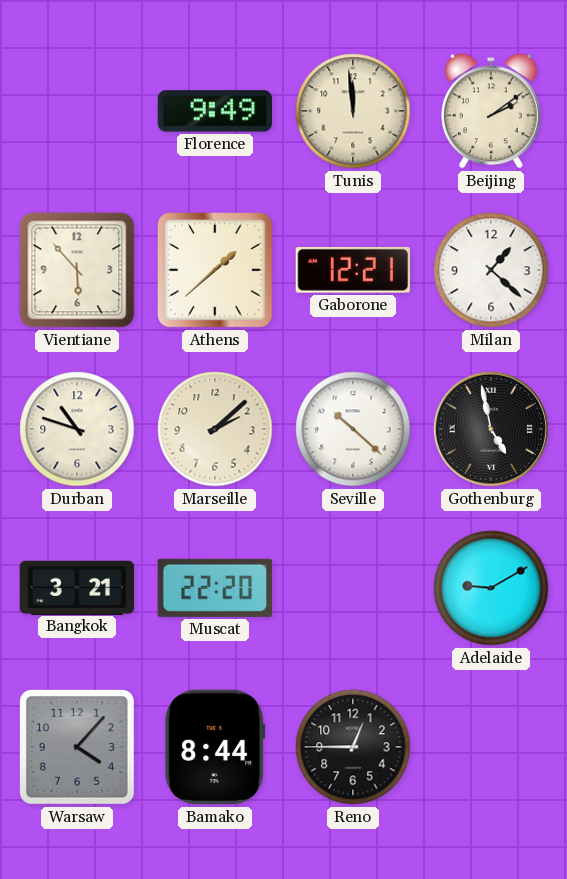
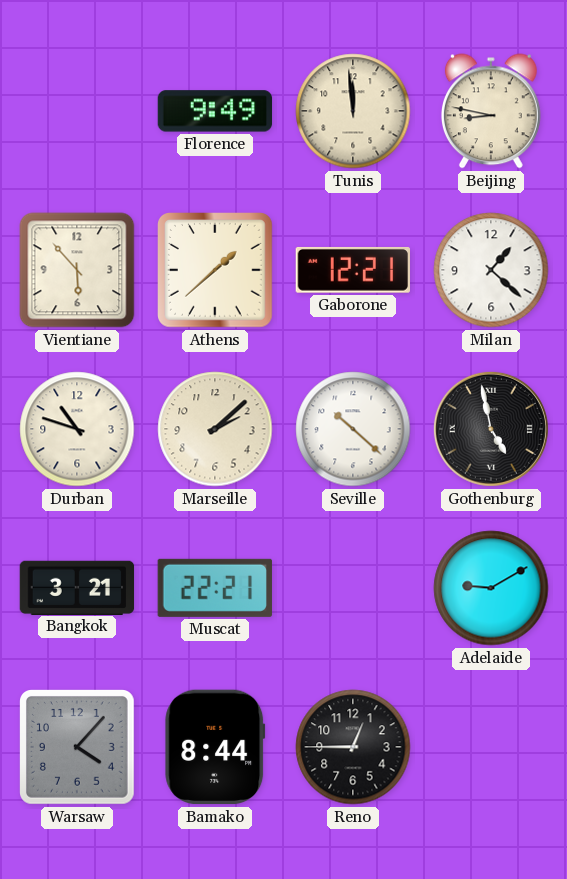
Beijing: 2:09 -> 8:47 (491, 111)
Muscat: 22:20 -> 22:21 (214, 588)
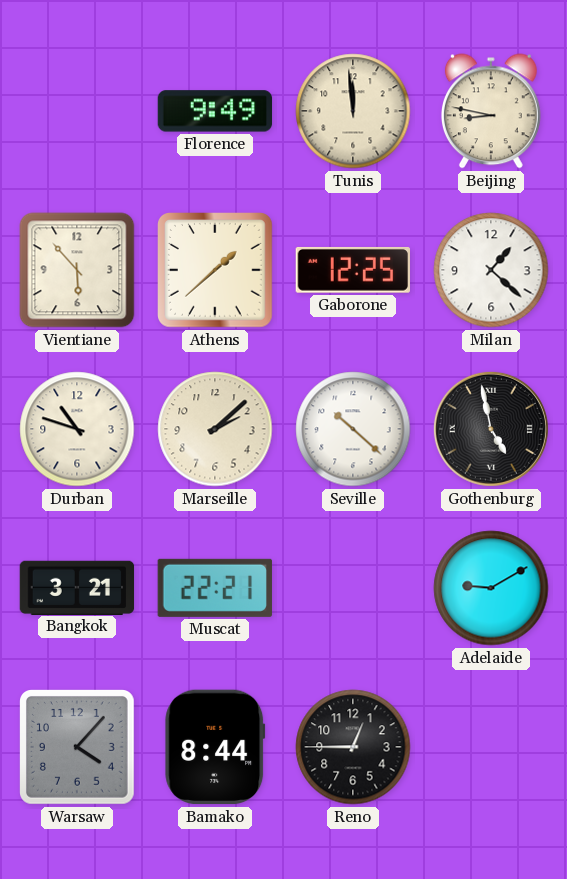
Gaborone: 12:21 -> 12:25 (352, 270)
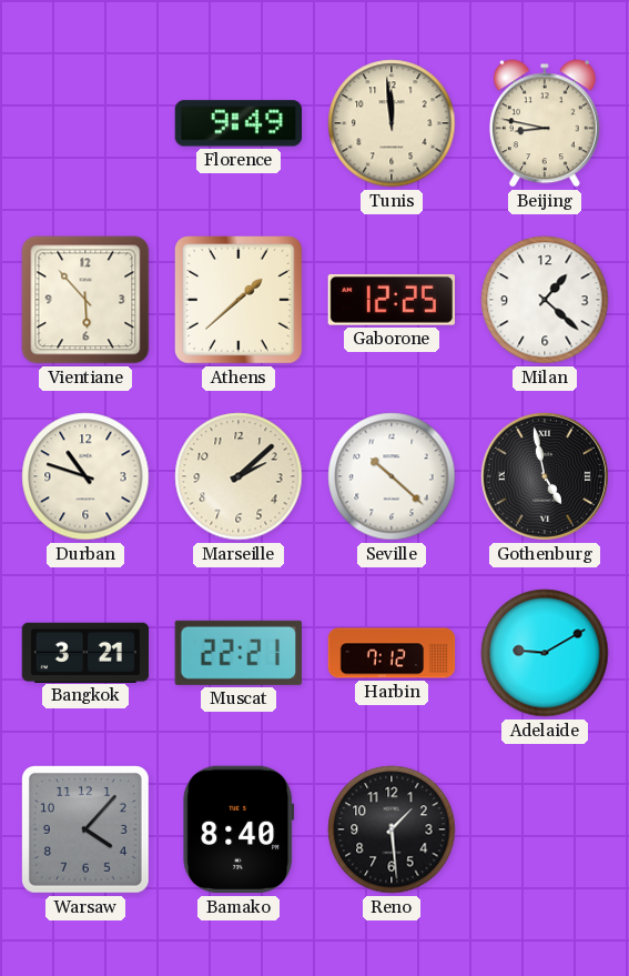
Harbin: none -> 7:12 (392, 653)
Bamako: 8:44 -> 8:40 (239, 829)
Reno: 12:45 -> 1:29 (392, 829)
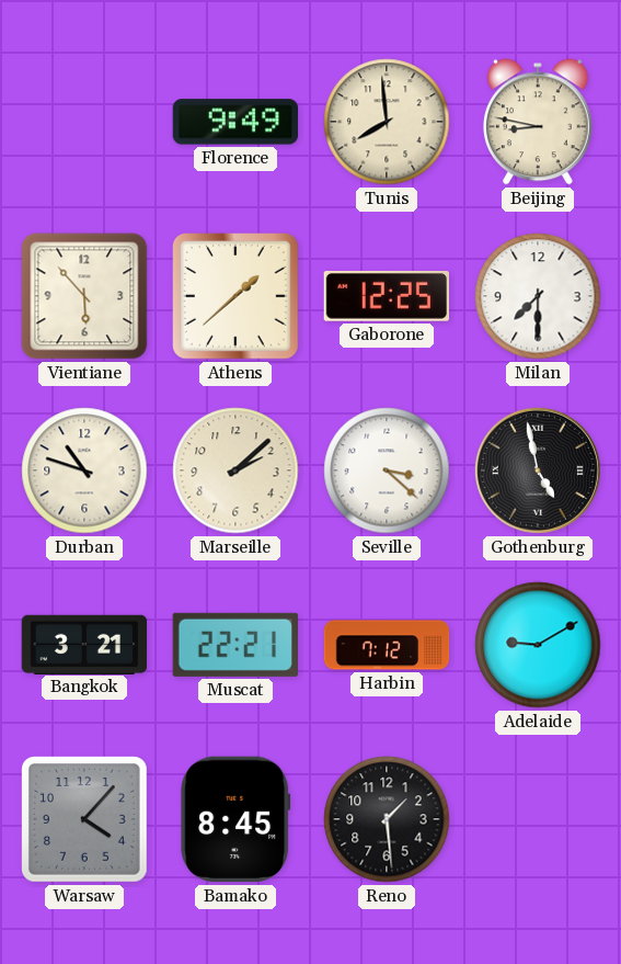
Tunis: 11:59 -> 7:59 (387, 122)
Milan: 1:22 -> 7:30 (538, 296)
Seville: 10:22 -> 3:22 (387, 470)
Bamako: 8:40 -> 8:45 (235, 819)
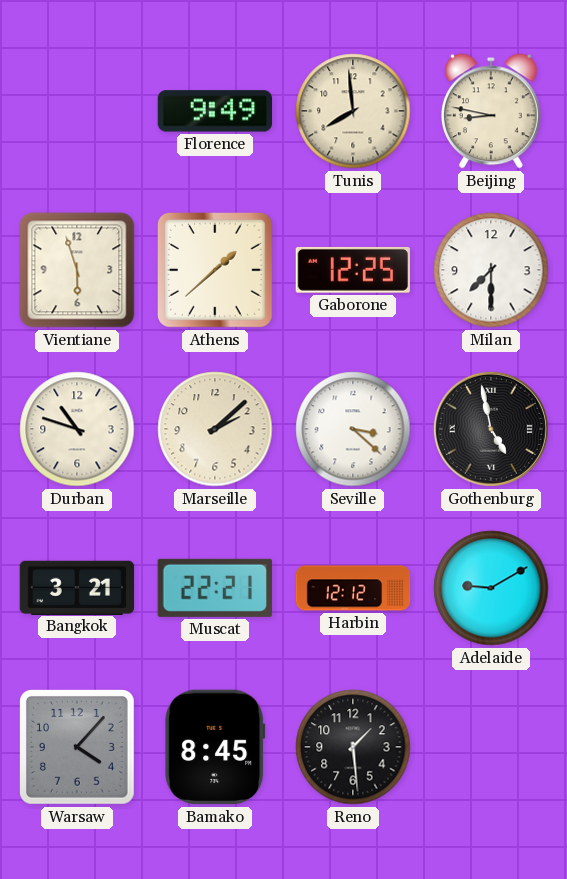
Vientiane: 5:53 -> 5:57 (77, 270)
Harbin: 7:12 -> 12:12 (353, 588)
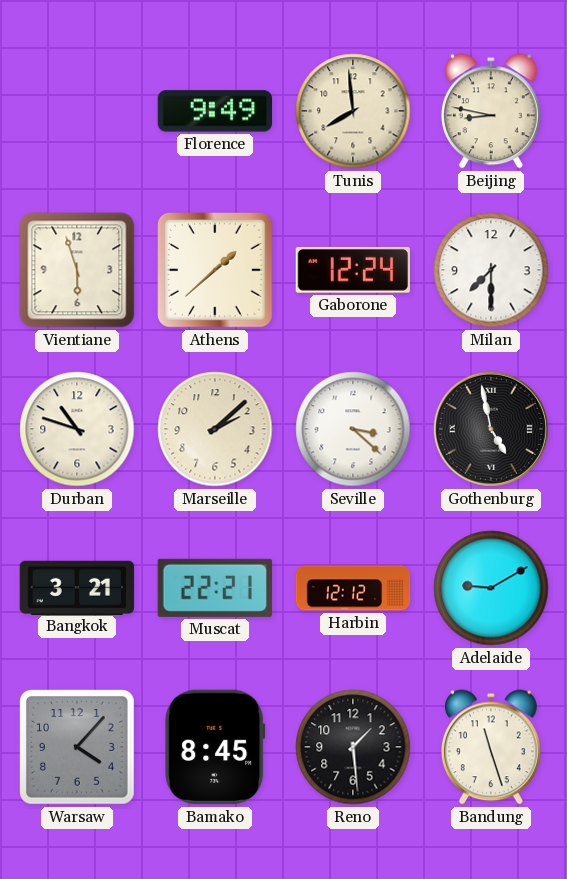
Gaborone: 12:25 -> 12:24 (352, 270)
Bandung: none -> 11:27 (491, 747)
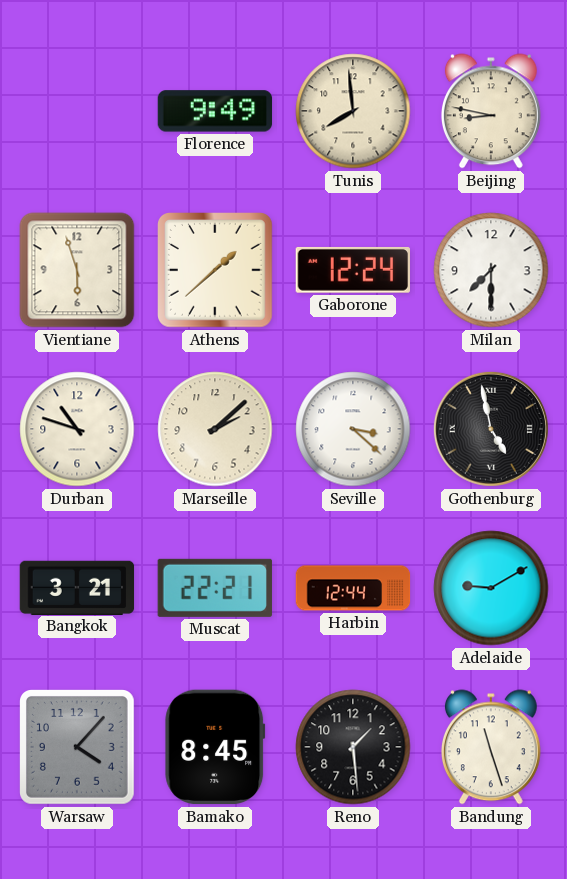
Harbin: 12:12 -> 12:44 (353, 588)
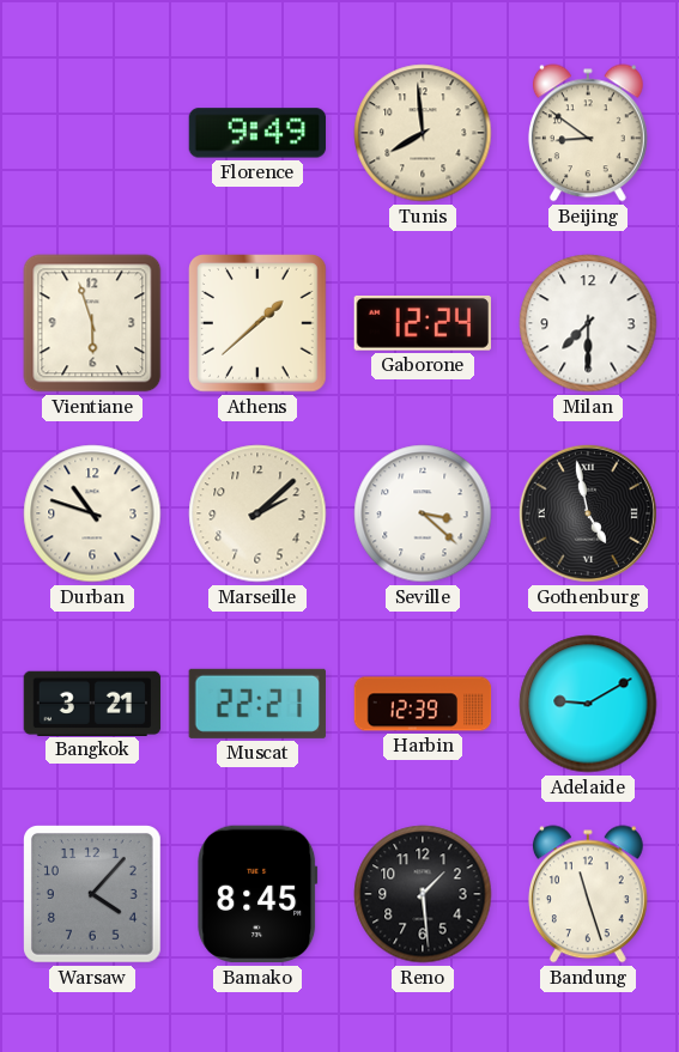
Beijing: 8:47 -> 8:51 (588, 133)
Harbin: 12:44 -> 12:39 (423, 704)
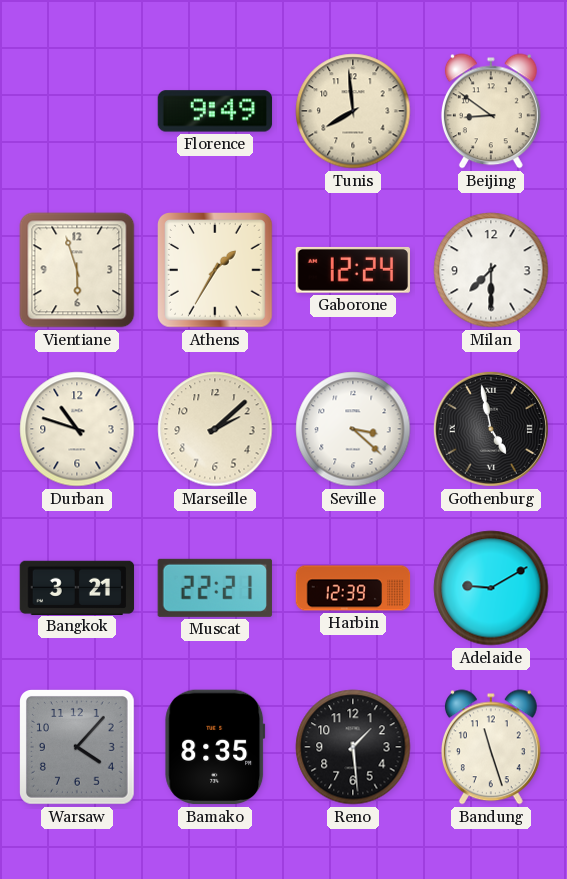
Athens: 1:38 -> 1:35 (216, 271)
Bamako: 8:45 -> 8:35 (215, 747)
